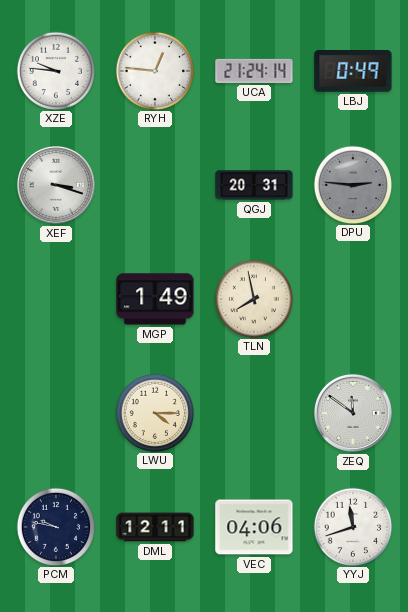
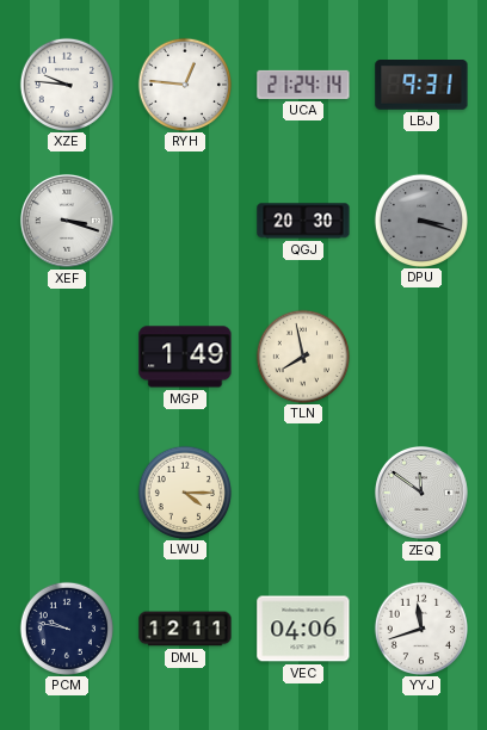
LBJ: 0:49 -> 9:31 (421, 86)
QGJ: 20:31 -> 20:30 (303, 221)
DPU: 2:46 -> 3:18 (420, 219)
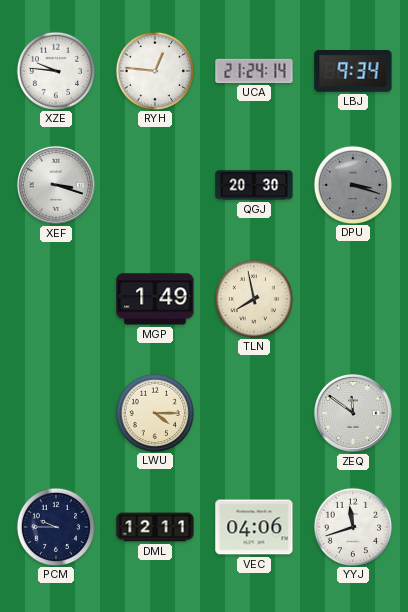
LBJ: 9:31 -> 9:34 (353, 72)
PCM: 9:47 -> 9:45 (55, 526)
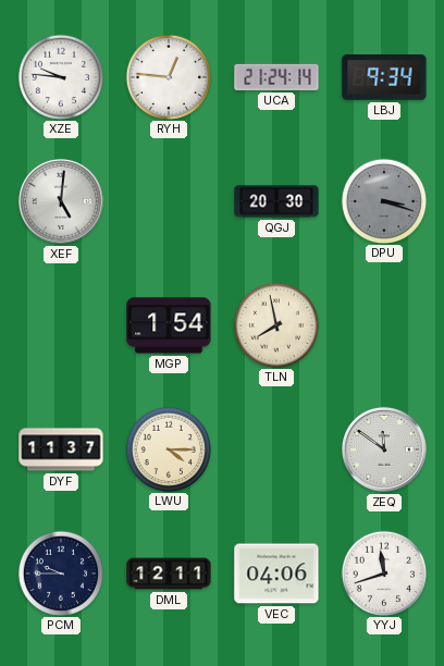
XEF: 3:18 -> 5:01 (61, 201)
MGP: 1:49 -> 1:54 (169, 325)
DYF: none -> 11:37 (61, 449)
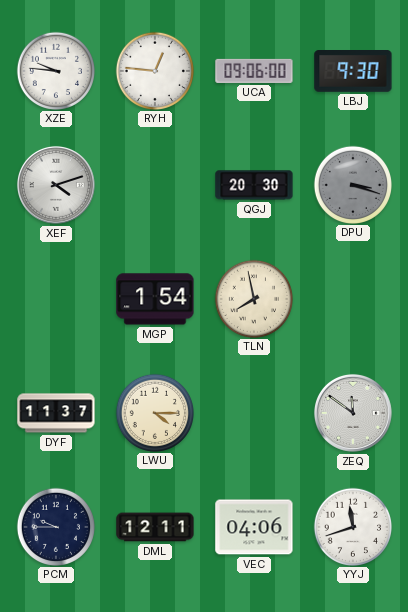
UCA: 21:24 -> 09:06 (254, 71)
LBJ: 9:34 -> 9:30 (353, 72)
XEF: 5:01 -> 4:12 (56, 185)
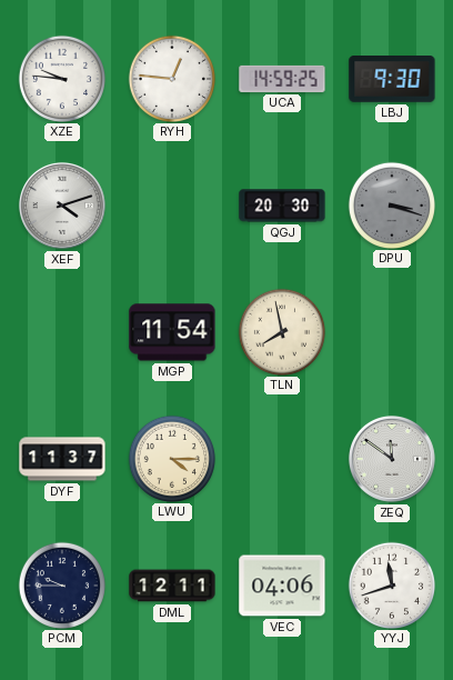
UCA: 09:06 -> 14:59 (282, 79)
MGP: 1:54 -> 11:54 (172, 332)
